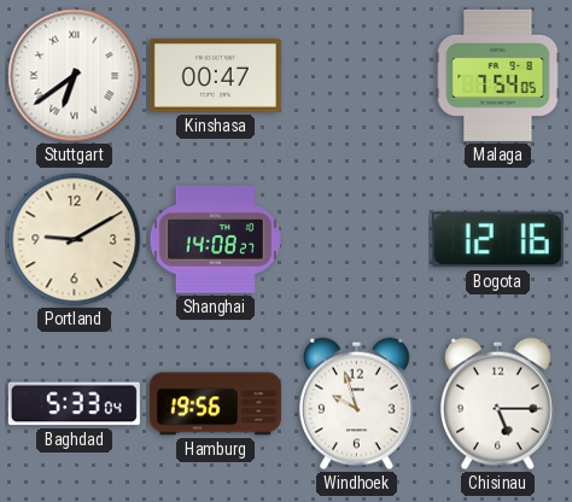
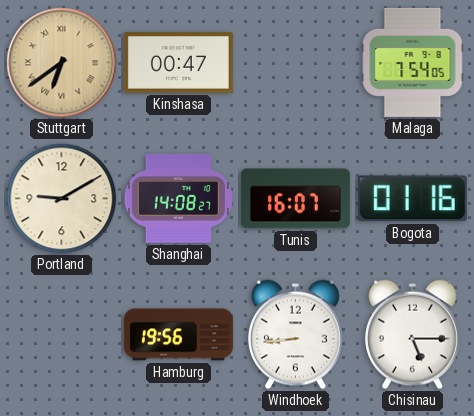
Stuttgart dial: white -> champagne (62, 63)
Tunis: none -> 16:07 (295, 199)
Bogota: 12:16 -> 01:16 (412, 199)
Baghdad: 5:33 -> none (74, 404)
Windhoek: 9:57 -> 8:44 (295, 335)
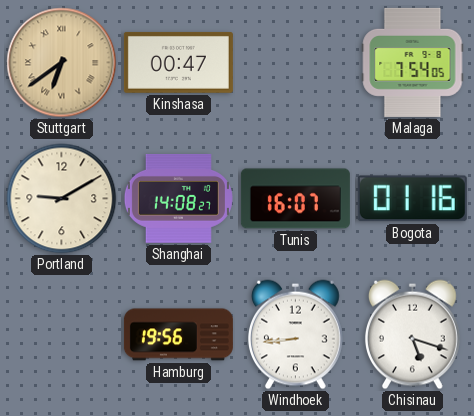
Chisinau: 5:15 -> 5:18 (412, 335)
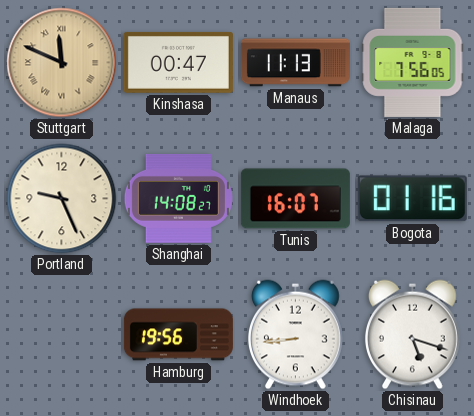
Stuttgart: 6:39 -> 11:49 (62, 63)
Manaus: none -> 11:13 (295, 63)
Malaga: 7:54 -> 7:56 (413, 62)
Portland: 9:10 -> 9:26 (62, 199)
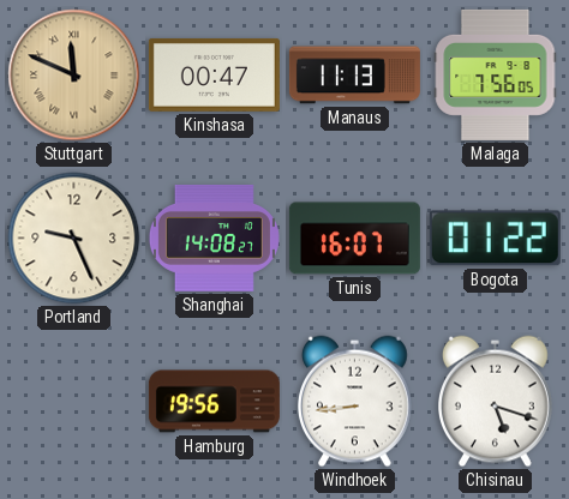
Bogota: 01:16 -> 01:22 (495, 239)
